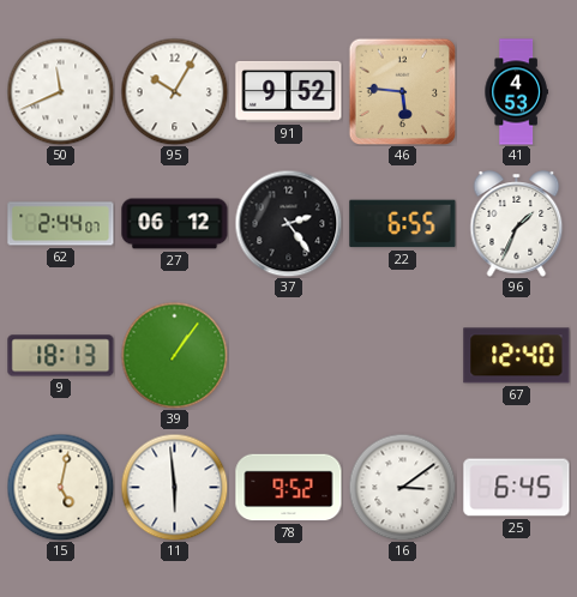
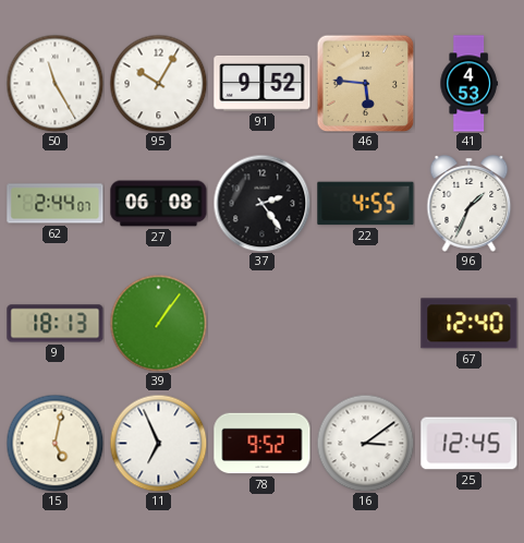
50: 11:41 -> 11:25 (54, 83)
27: 06:12 -> 06:08 (159, 204)
22: 6:55 -> 4:55 (366, 204)
11: 5:59 -> 6:56 (158, 443)
25: 6:45 -> 12:45 (470, 444)
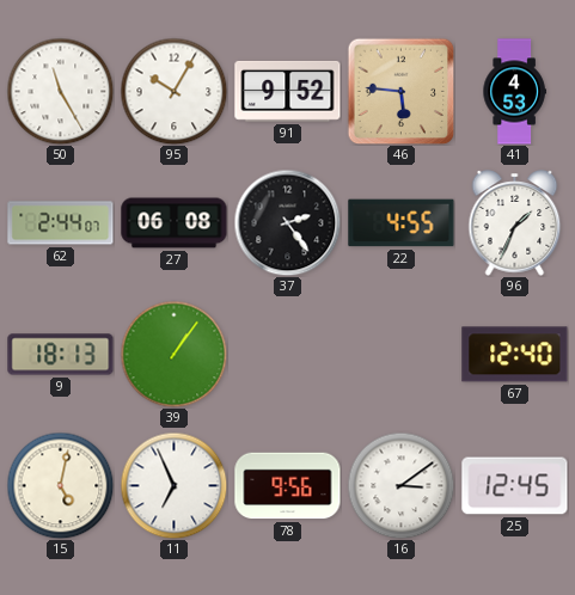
78: 9:52 -> 9:56 (288, 486)
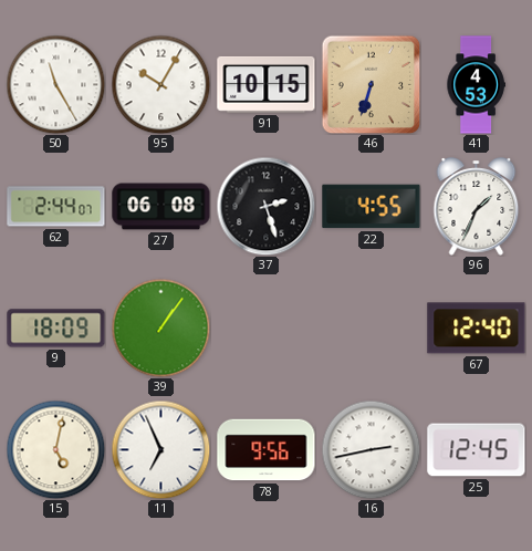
91: 9:52 -> 10:15 (267, 84)
46: 5:46 -> 6:33 (371, 84)
37: 2:24 -> 2:27 (265, 206)
9: 18:13 -> 18:09 (56, 329)
16: 3:09 -> 2:43 (371, 449)
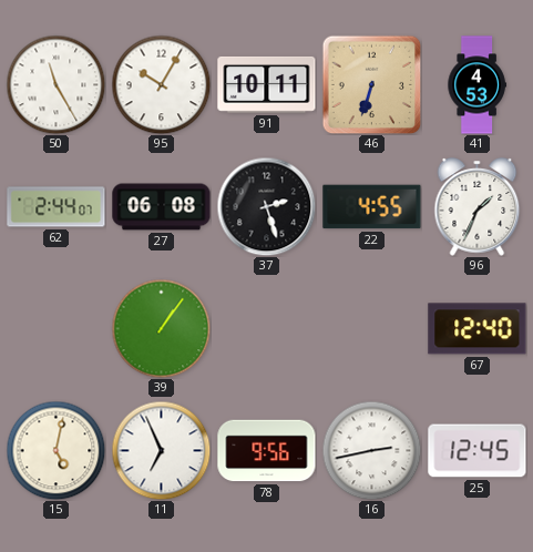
91: 10:15 -> 10:11 (267, 84)
9: 18:09 -> none (56, 329)
